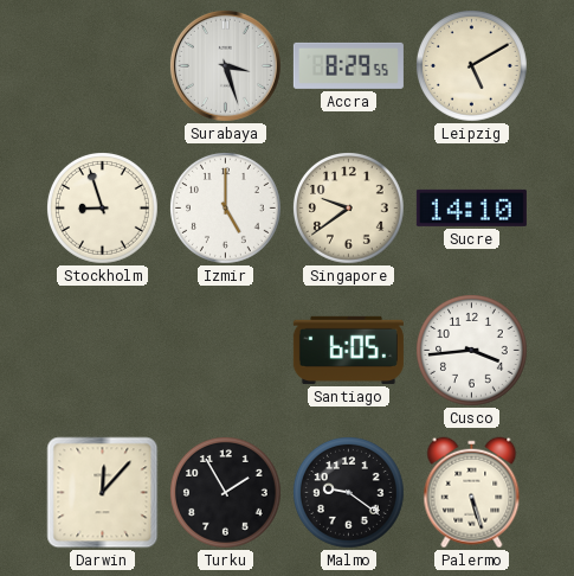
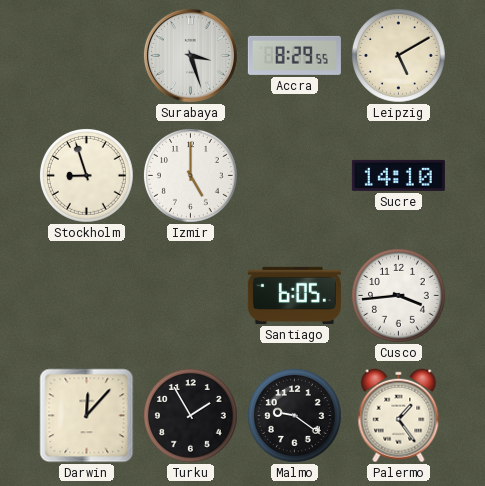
Singapore: 9:39 -> none (349, 209)
Palermo: 5:27 -> 1:24 (399, 416)
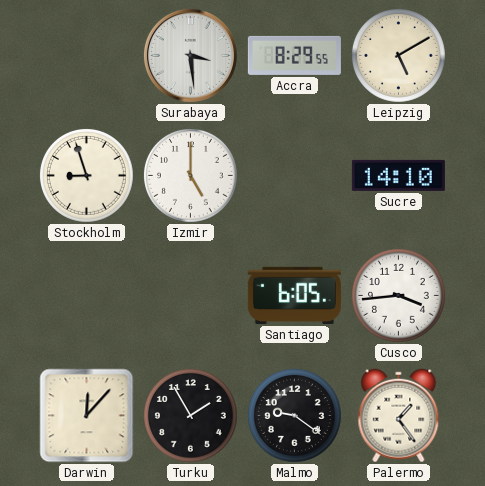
Surabaya: 3:27 -> 3:29 (190, 55)
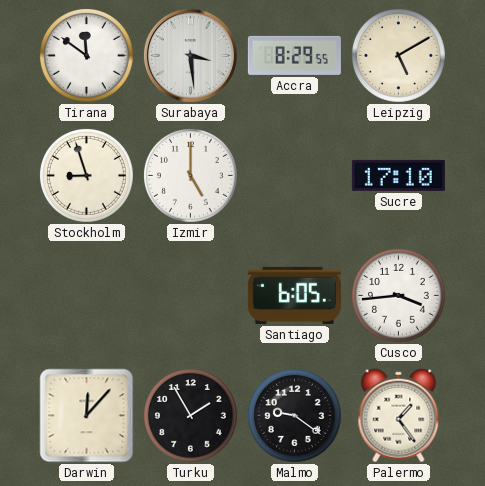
Tirana: none -> 11:51 (87, 56)
Sucre: 14:10 -> 17:10 (398, 175)
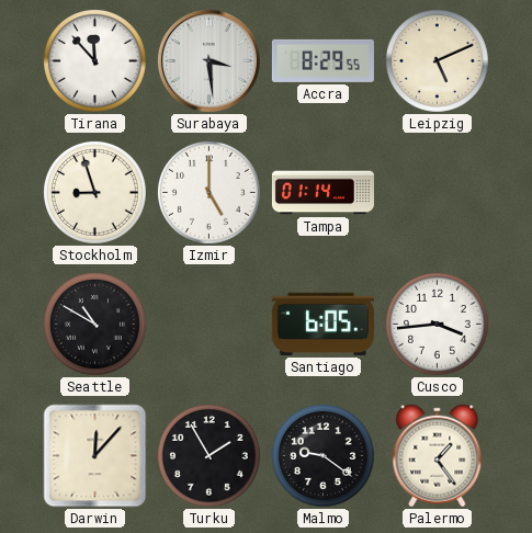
Tirana: 11:51 -> 11:53 (95, 61)
Leipzig: 5:10 -> 5:11 (438, 61)
Tampa: none -> 01:14 (322, 193)
Sucre: 17:10 -> none (398, 175)
Seattle: none -> 10:50 (95, 325)
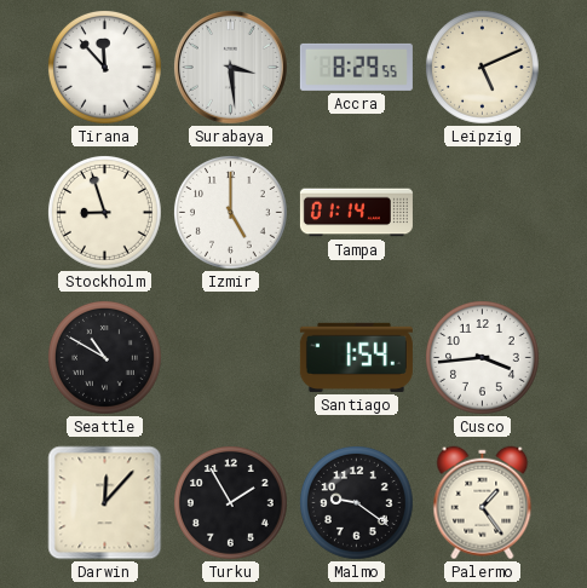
Santiago: 6:05 -> 1:54 (356, 357)
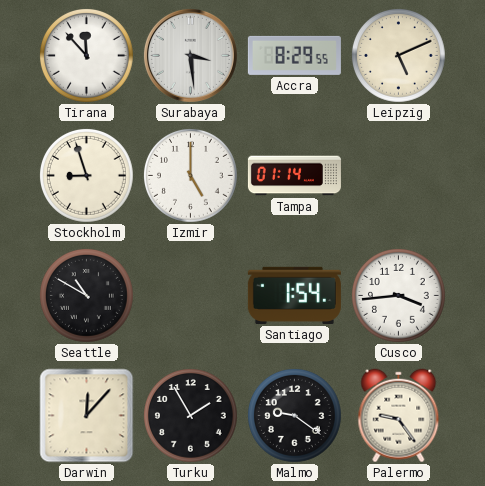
Palermo: 1:24 -> 9:24 (399, 416)
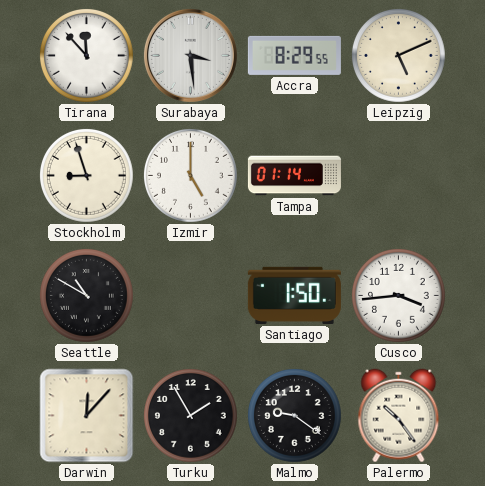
Santiago: 1:54 -> 1:50 (294, 295)
Palermo: 9:24 -> 10:24 (399, 416)
